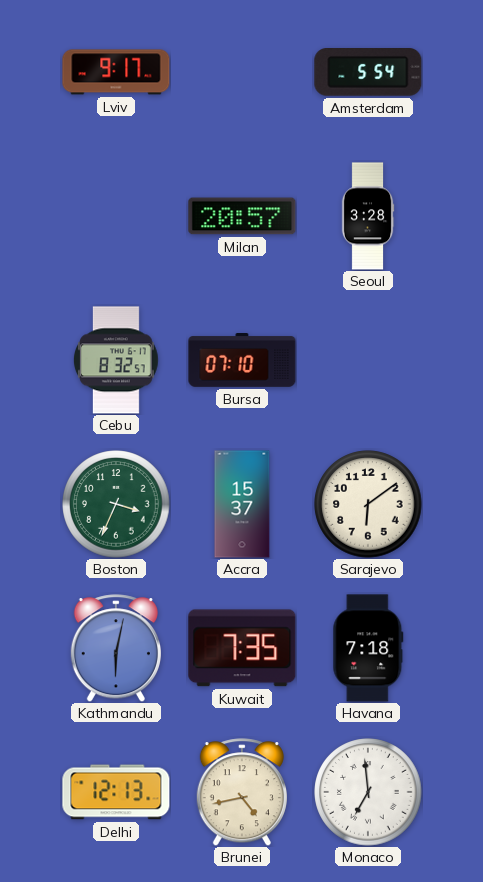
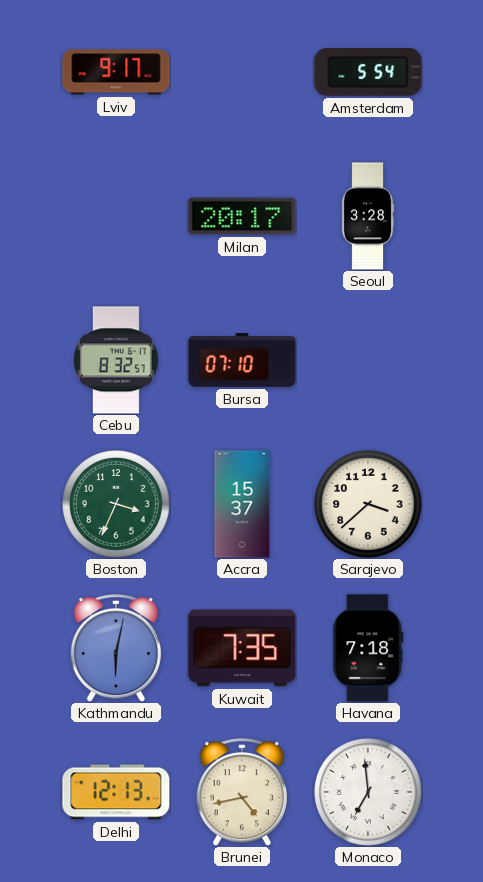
Milan: 20:57 -> 20:17 (242, 216)
Sarajevo: 6:09 -> 3:38 (368, 504)
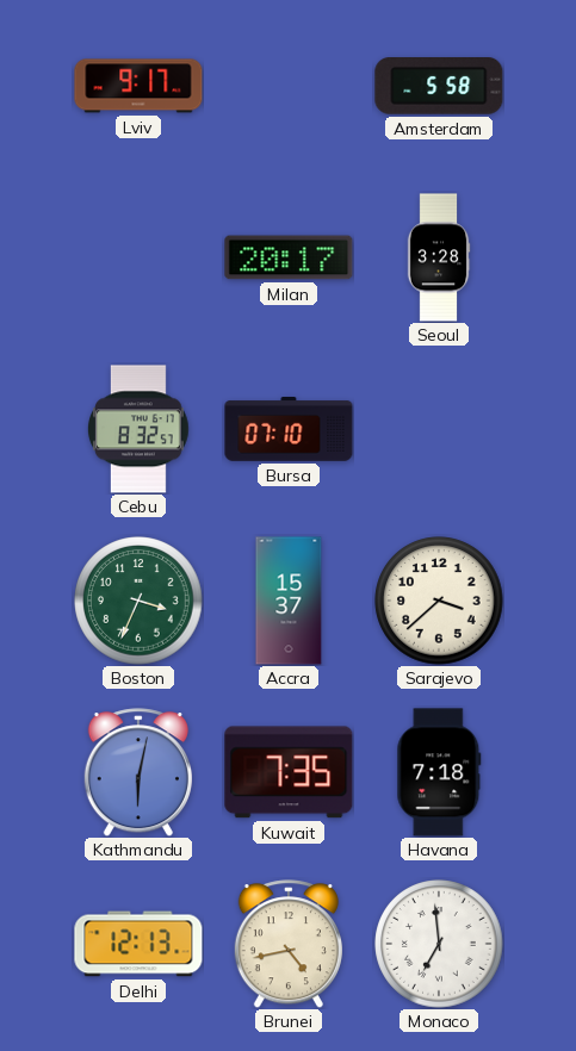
Amsterdam: 5:54 -> 5:58 (439, 87)
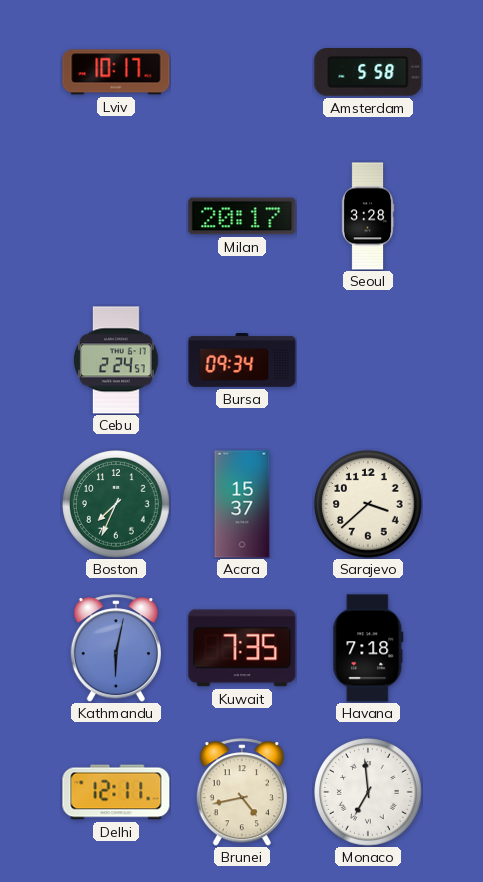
Lviv: 9:17 -> 10:17 (116, 72)
Cebu: 8:32 -> 2:24 (116, 360)
Bursa: 07:10 -> 09:34 (242, 361)
Boston: 3:34 -> 7:34 (116, 504)
Delhi: 12:13 -> 12:11 (116, 792)
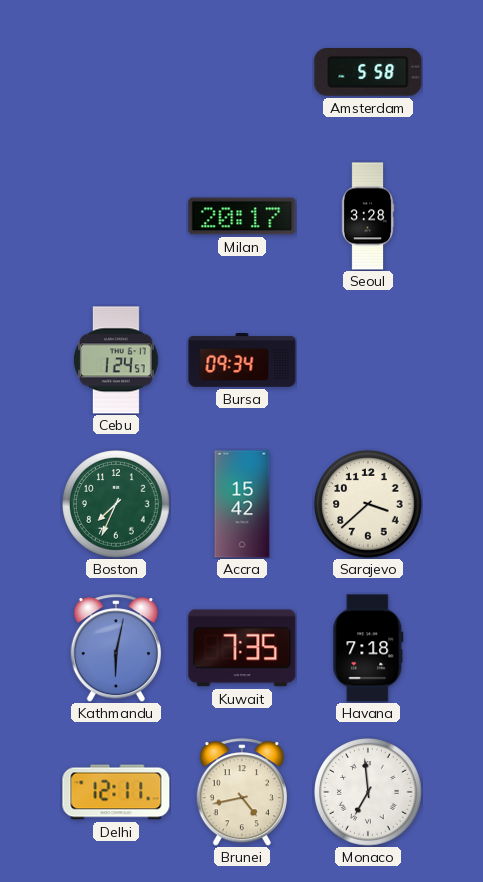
Lviv: 10:17 -> none (116, 72)
Cebu: 2:24 -> 1:24 (116, 360)
Accra: 15:37 -> 15:42 (242, 504)
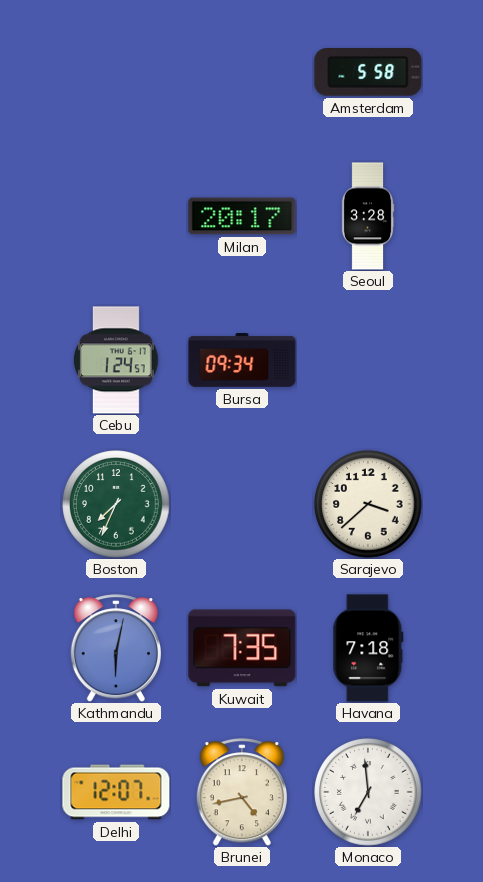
Accra: 15:42 -> none (242, 504)
Delhi: 12:11 -> 12:07 (116, 792)
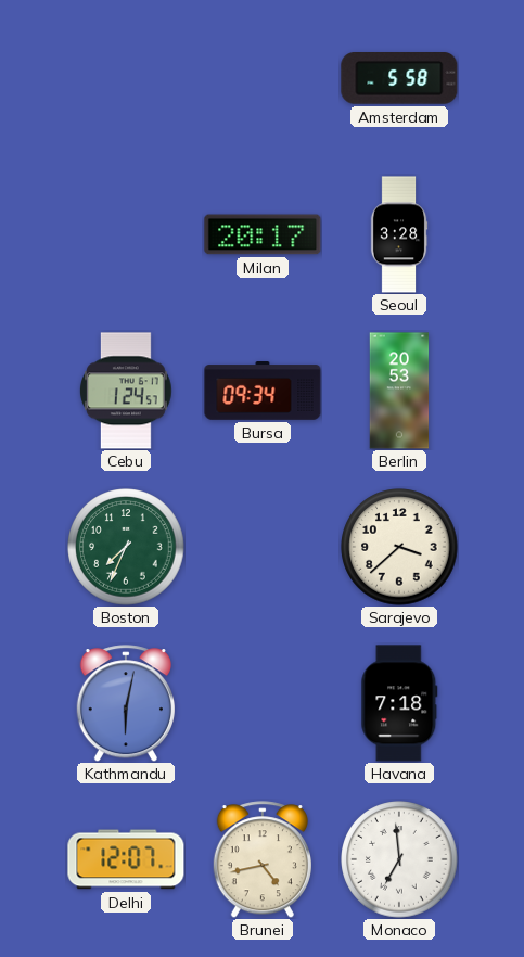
Berlin: none -> 20:53 (399, 391)
Kuwait: 7:35 -> none (242, 648)
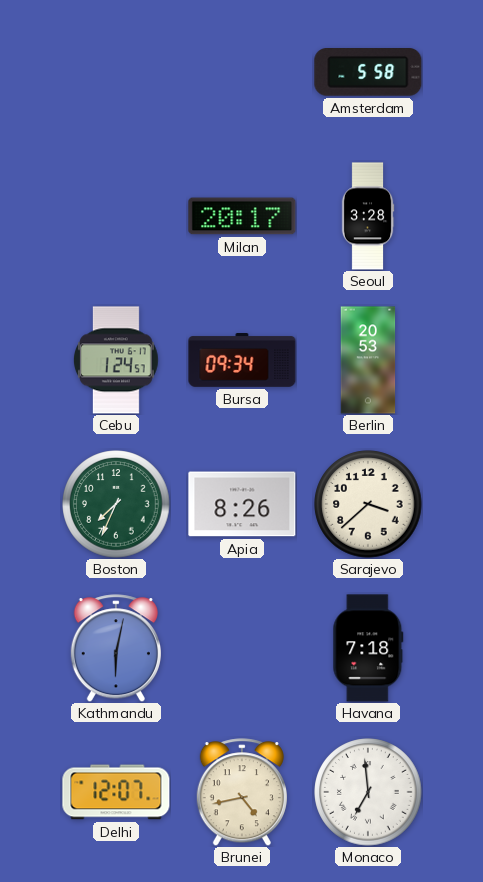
Apia: none -> 8:26 (242, 504)
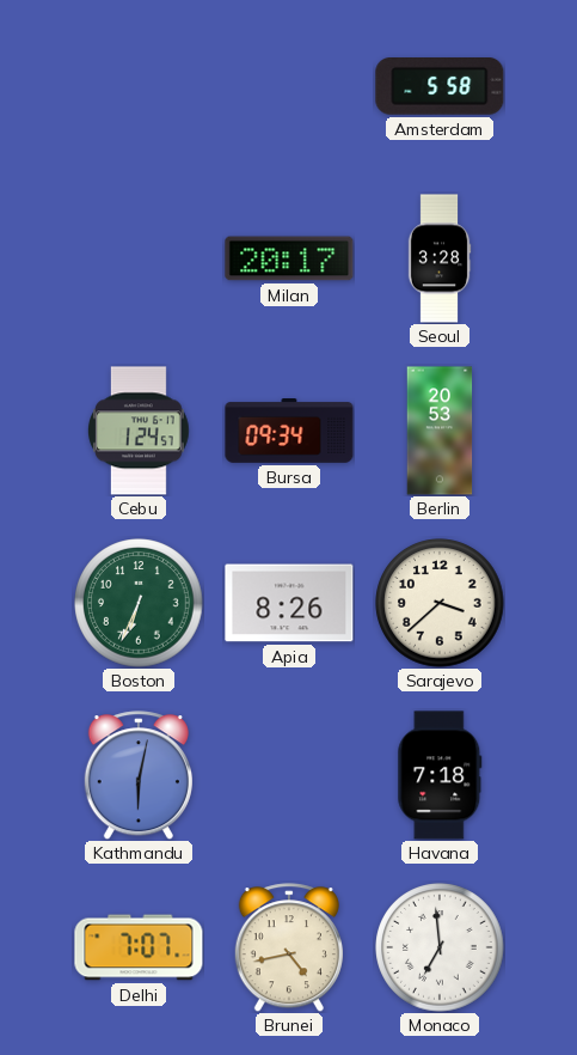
Boston: 7:34 -> 6:34 (139, 603)
Delhi: 12:07 -> 7:07 (139, 947)
